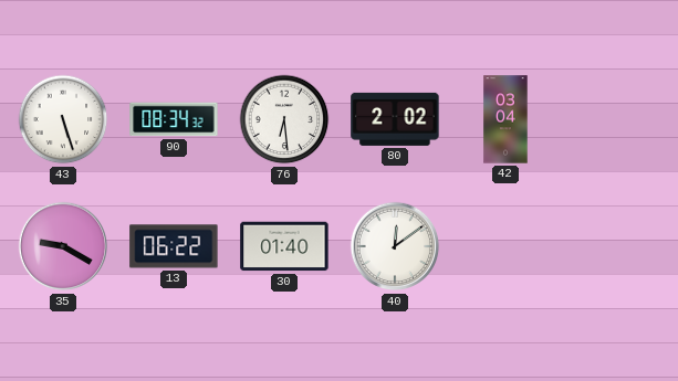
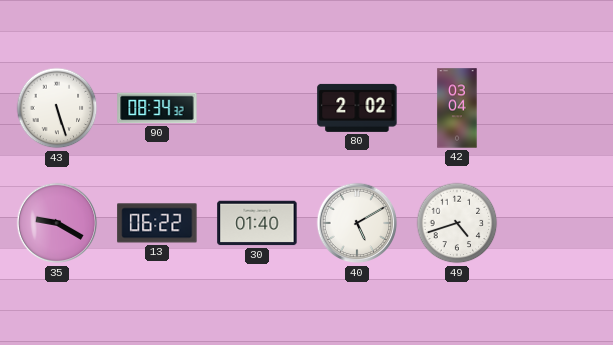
76: 6:29 -> none (284, 119)
40: 12:09 -> 5:10 (357, 223)
49: none -> 4:42 (457, 223)
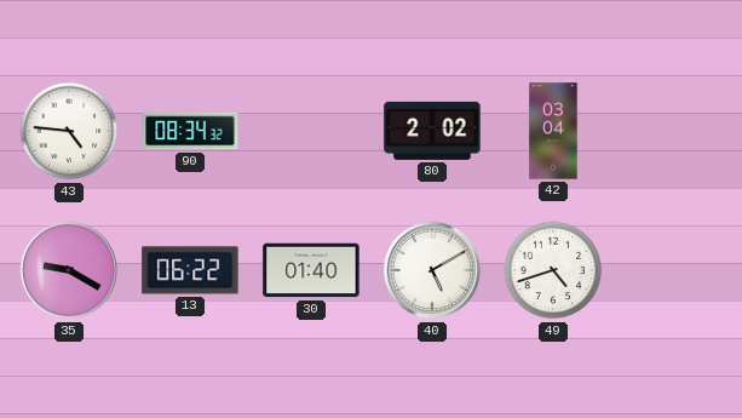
43: 5:27 -> 4:46 (69, 131)
